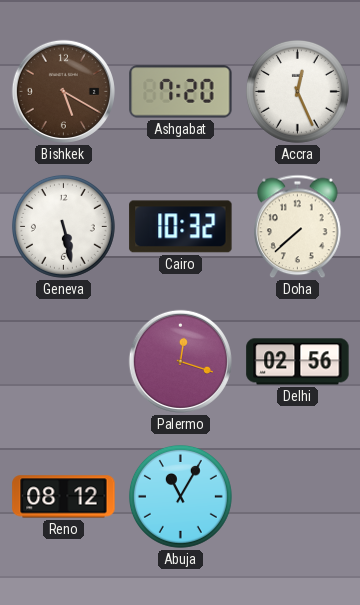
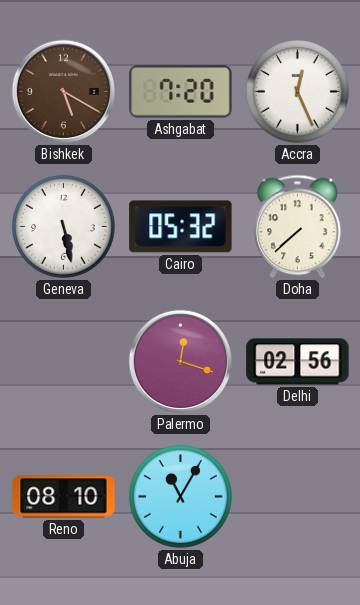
Cairo: 10:32 -> 05:32 (181, 227)
Reno: 08:12 -> 08:10 (64, 497)
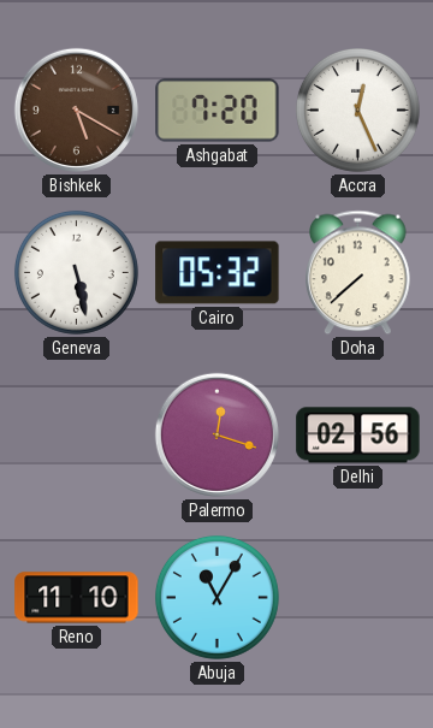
Reno: 08:10 -> 11:10 (77, 598)
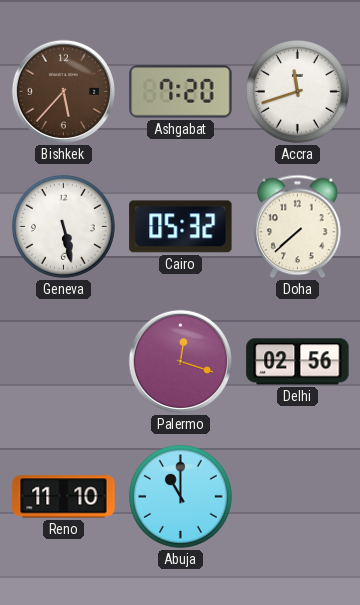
Bishkek: 5:20 -> 5:37 (63, 91)
Accra: 12:26 -> 11:42 (297, 91)
Abuja: 11:05 -> 11:00 (180, 496)
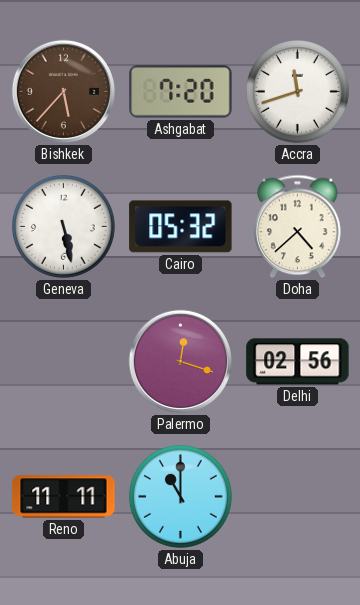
Doha: 7:38 -> 4:38 (298, 227)
Reno: 11:10 -> 11:11 (64, 497)
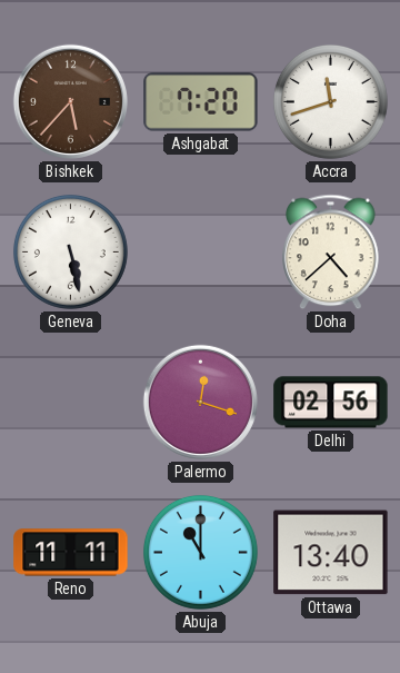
Cairo: 05:32 -> none (181, 227)
Ottawa: none -> 13:40 (331, 553)
